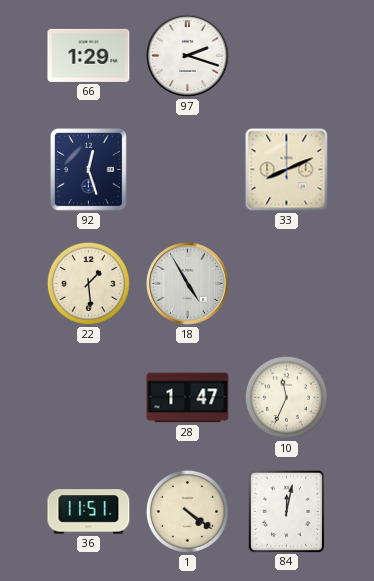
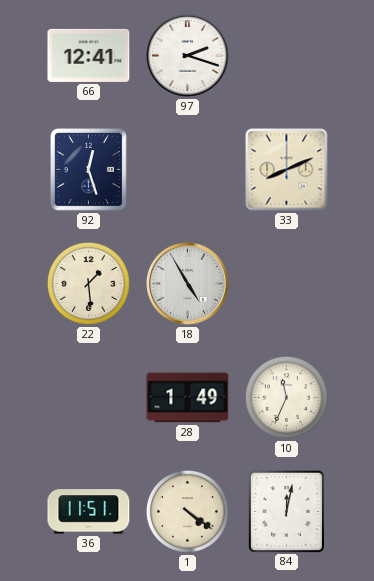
66: 1:29 -> 12:41 (89, 55)
28: 1:47 -> 1:49 (188, 398)
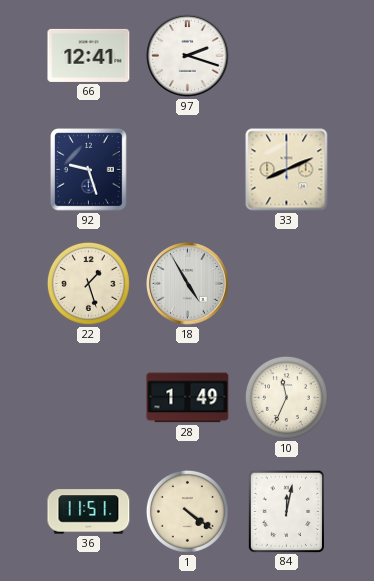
92: 12:27 -> 9:27 (89, 170)
22: 1:29 -> 1:27 (88, 283)
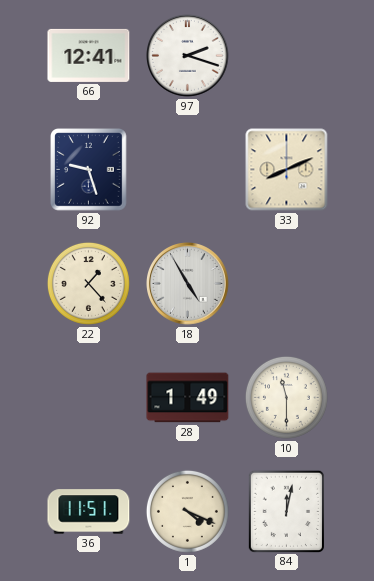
22: 1:27 -> 1:23 (88, 283)
10: 11:34 -> 11:30 (286, 397)
1: 4:21 -> 4:19 (187, 511)
